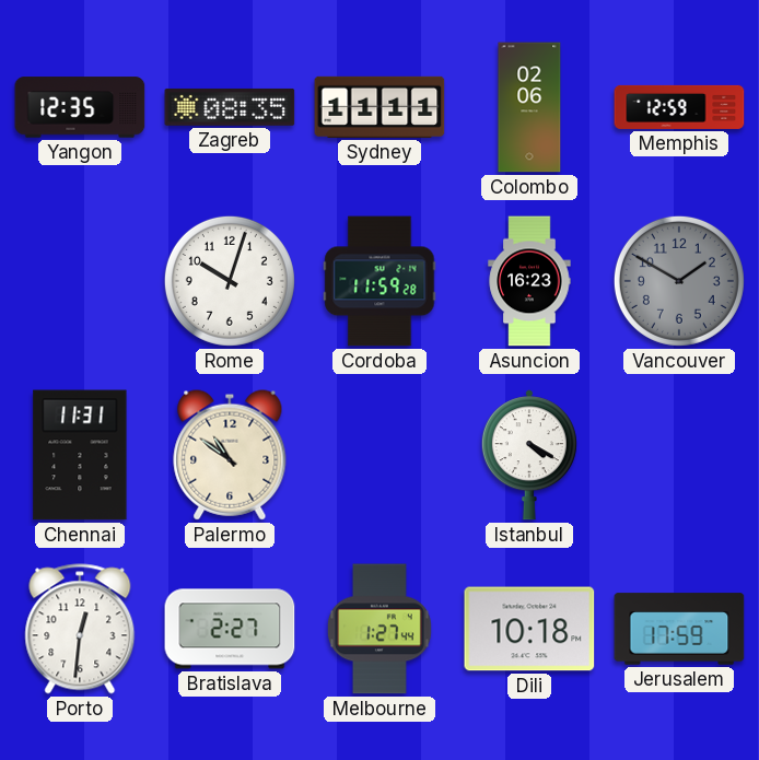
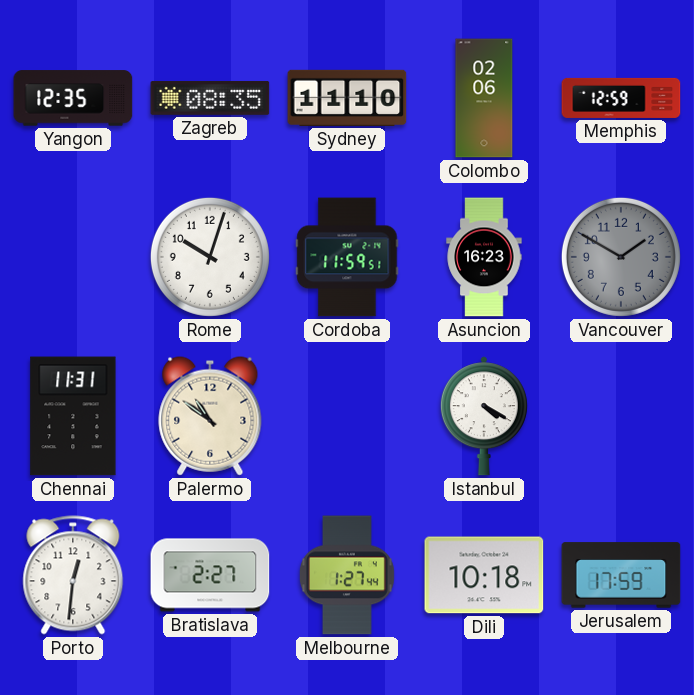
Sydney: 11:11 -> 11:10 (347, 98)
Cordoba: 11:59:28 -> 11:59:51 (347, 257)
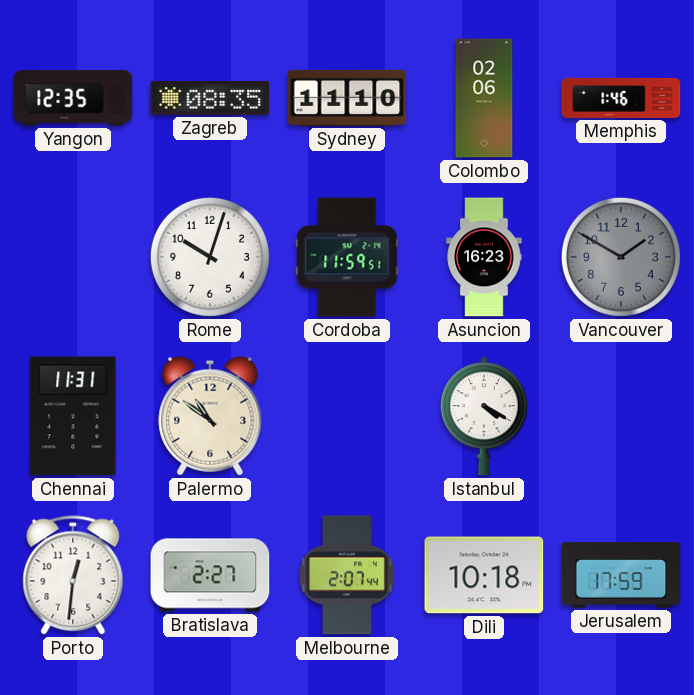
Memphis: 12:59 -> 1:46 (621, 98)
Melbourne: 1:27 -> 2:07 (347, 575)
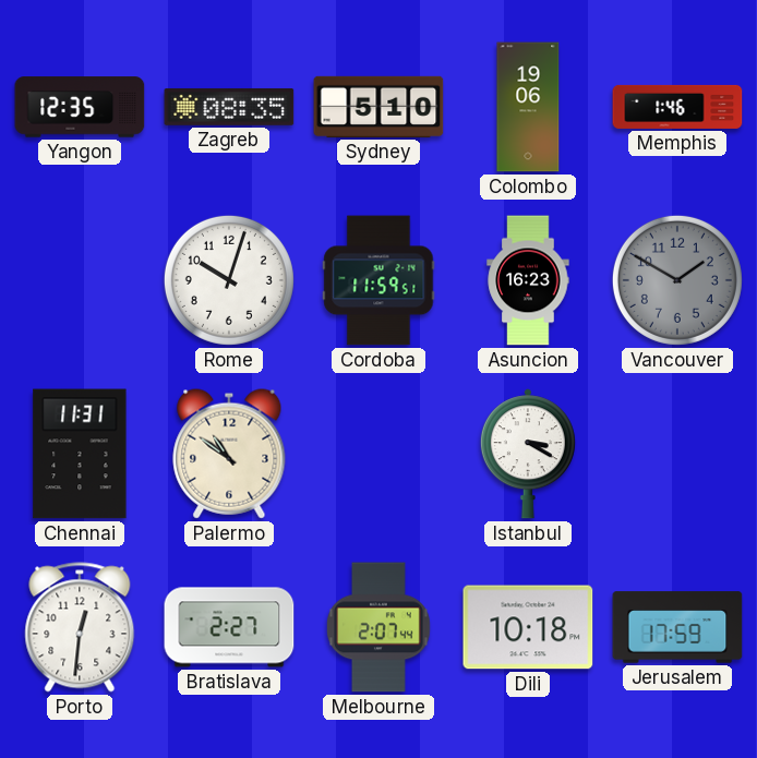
Sydney: 11:10 -> 5:10 (378, 107)
Colombo: 02:06 -> 19:06 (528, 107)
Istanbul: 4:20 -> 3:20 (528, 454)
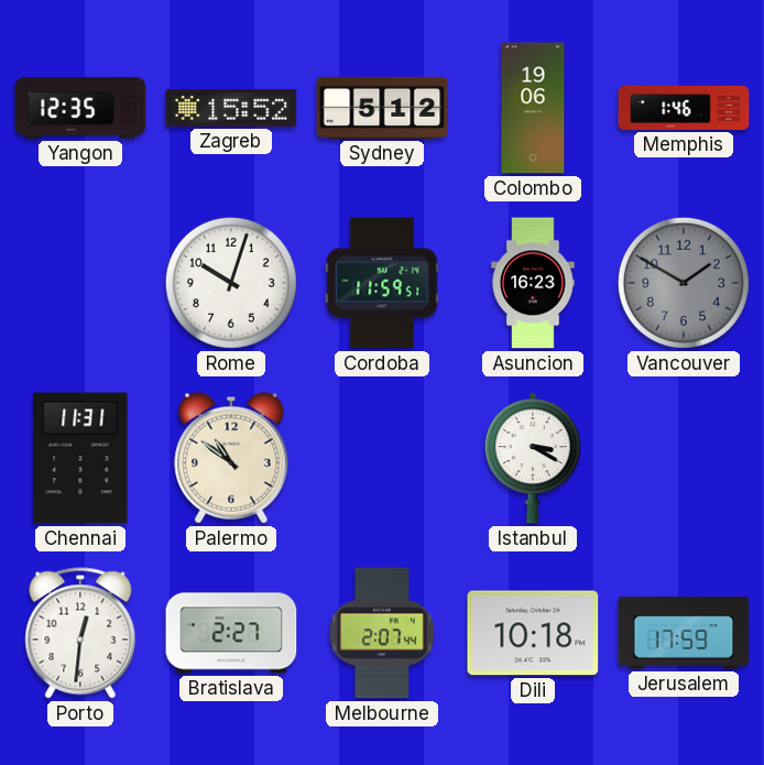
Zagreb: 08:35 -> 15:52 (231, 108)
Sydney: 5:10 -> 5:12 (382, 108)
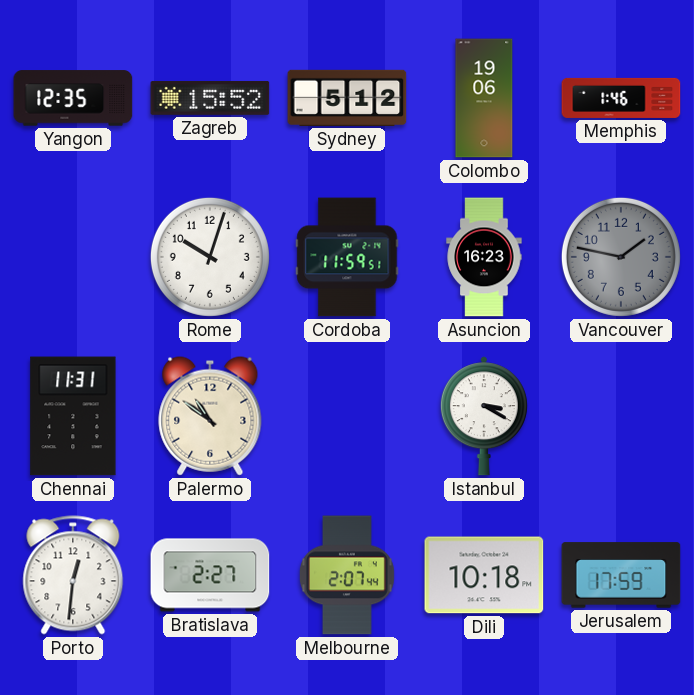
Vancouver: 1:50 -> 1:47 (621, 257)
